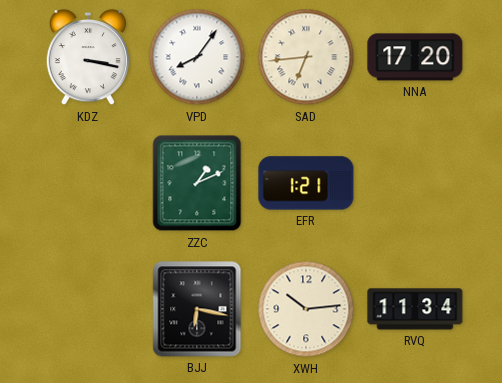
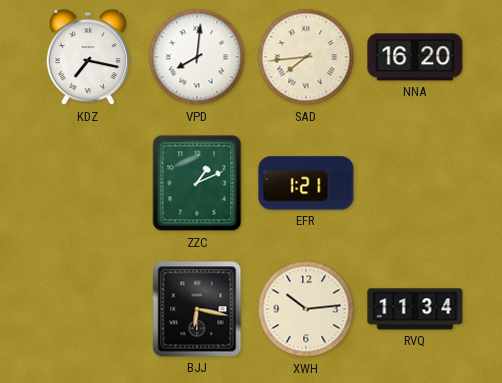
KDZ: 3:17 -> 7:17 (88, 57)
VPD: 8:06 -> 8:01 (197, 57)
SAD: 6:44 -> 7:44 (306, 57)
NNA: 17:20 -> 16:20 (415, 57)
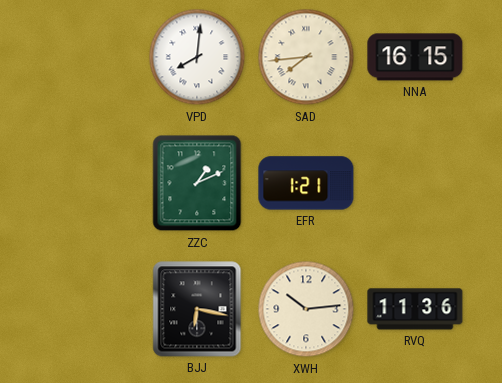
KDZ: 7:17 -> none (88, 57)
NNA: 16:20 -> 16:15 (415, 57)
RVQ: 11:34 -> 11:36 (415, 309)
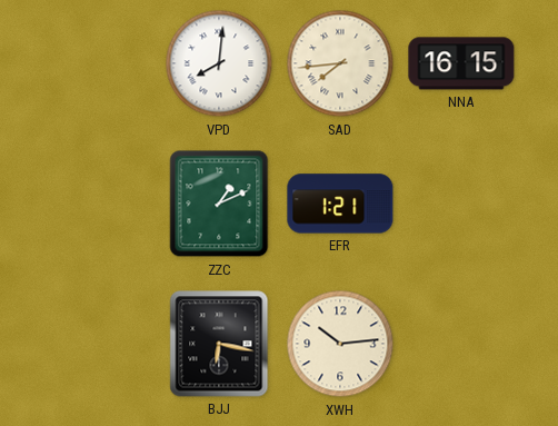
RVQ: 11:36 -> none (415, 309)
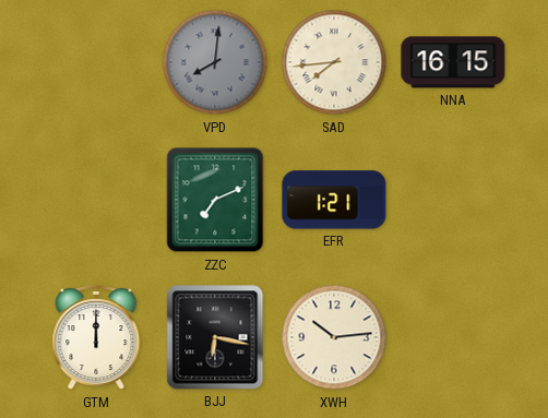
VPD dial: white -> grey (215, 62)
ZZC: 1:11 -> 7:11 (215, 200)
GTM: none -> 12:00 (96, 338)
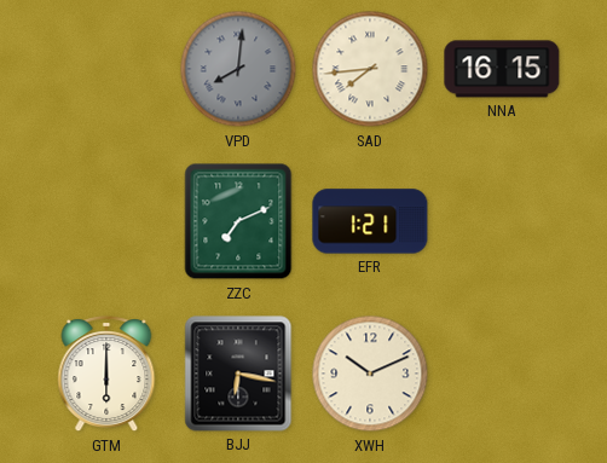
GTM: 12:00 -> 6:00 (106, 375)
XWH: 10:14 -> 10:11 (370, 374)
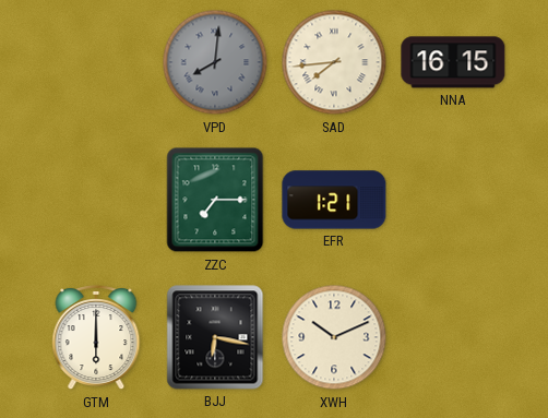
ZZC: 7:11 -> 7:15 (215, 200)
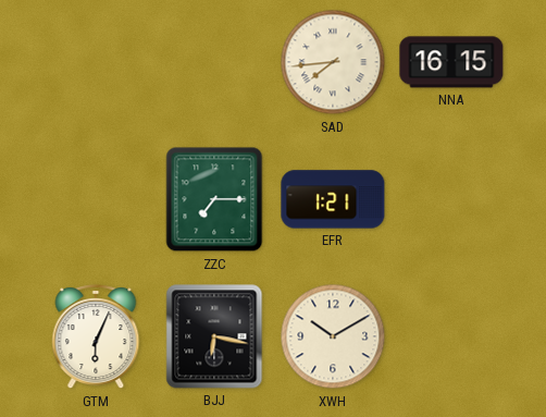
VPD: 8:01 -> none (215, 62)
GTM: 6:00 -> 6:04 (96, 338)
XWH: 10:11 -> 10:10 (333, 336)
